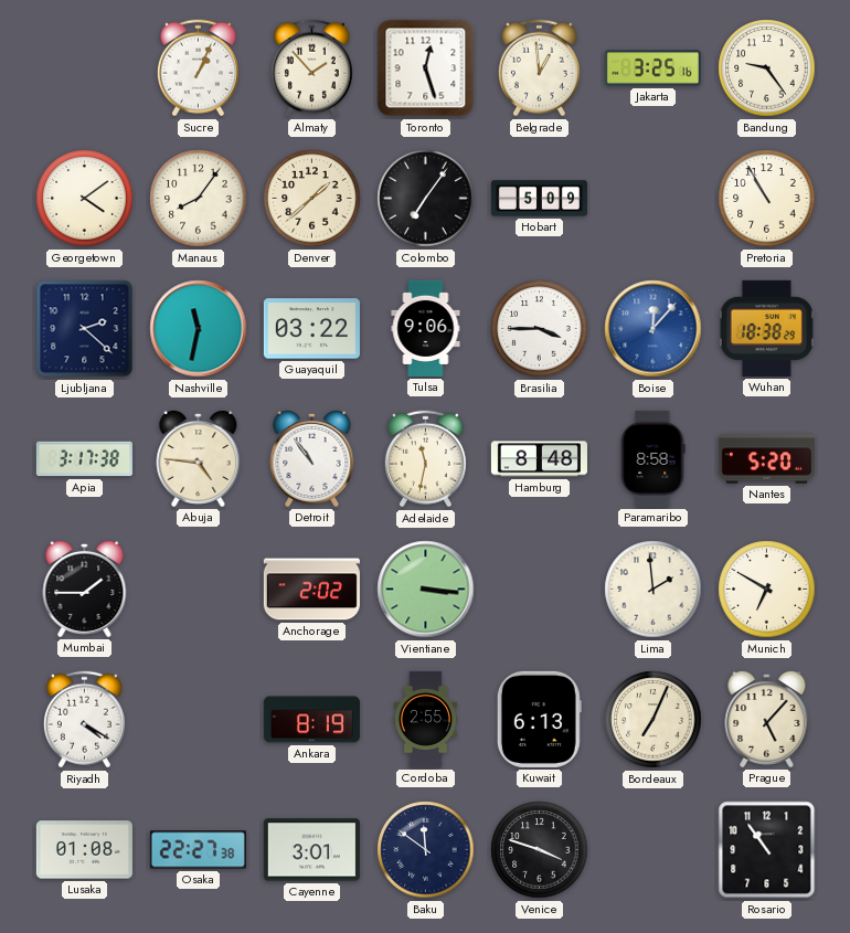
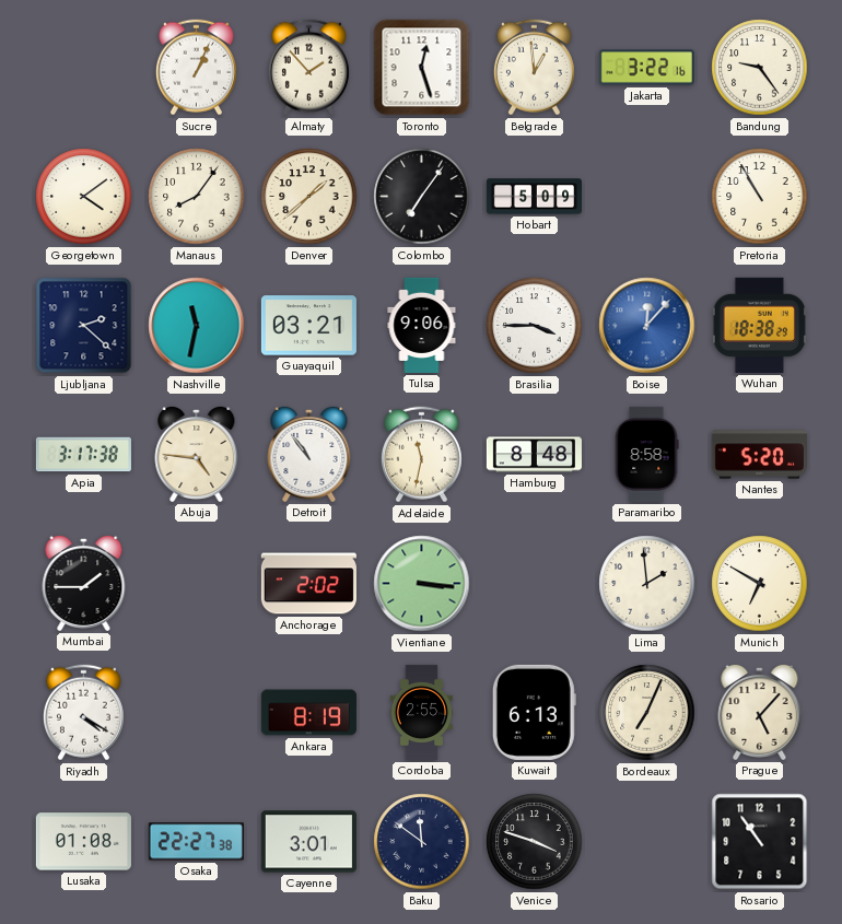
Jakarta: 3:25 -> 3:22 (646, 68)
Guayaquil: 03:22 -> 03:21 (308, 326)
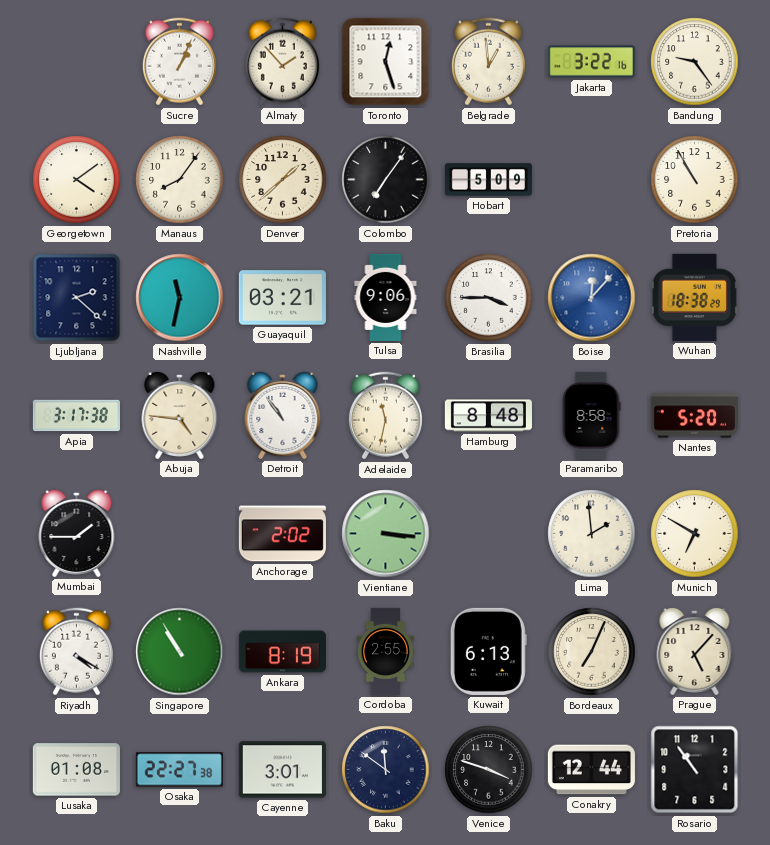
Singapore: none -> 10:55 (180, 652)
Conakry: none -> 12:44 (591, 770)
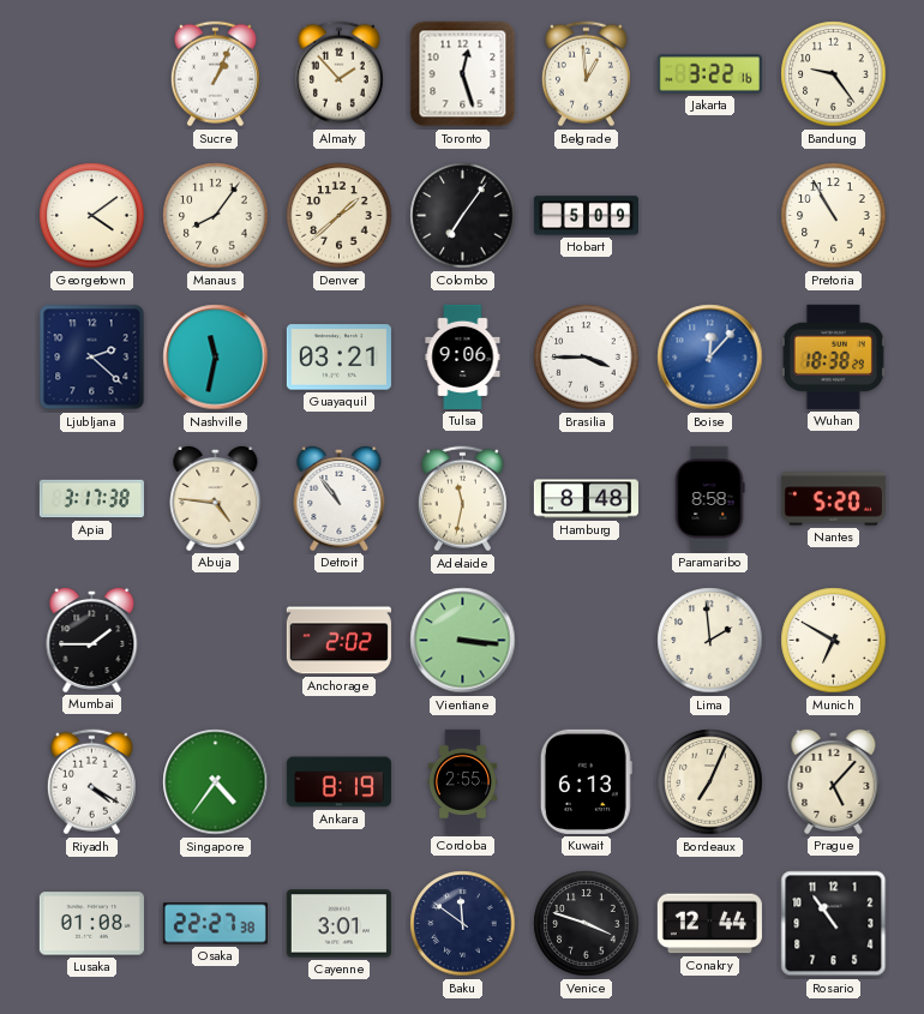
Singapore: 10:55 -> 4:36 (216, 782)
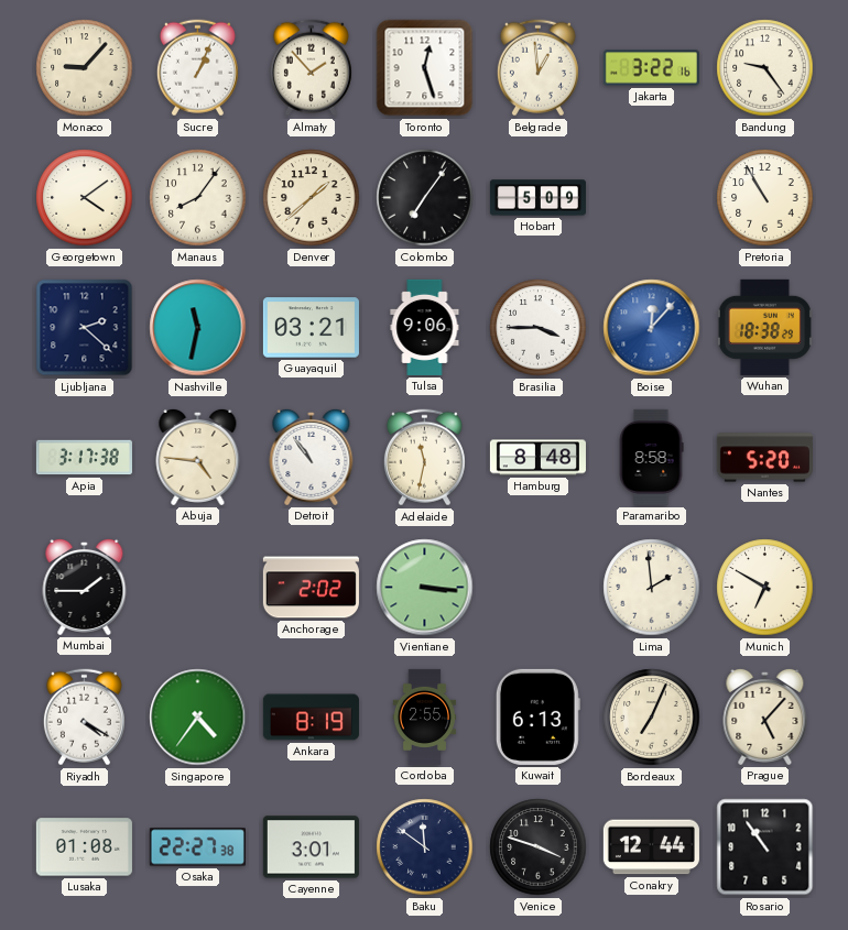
Monaco: none -> 9:07 (85, 68)
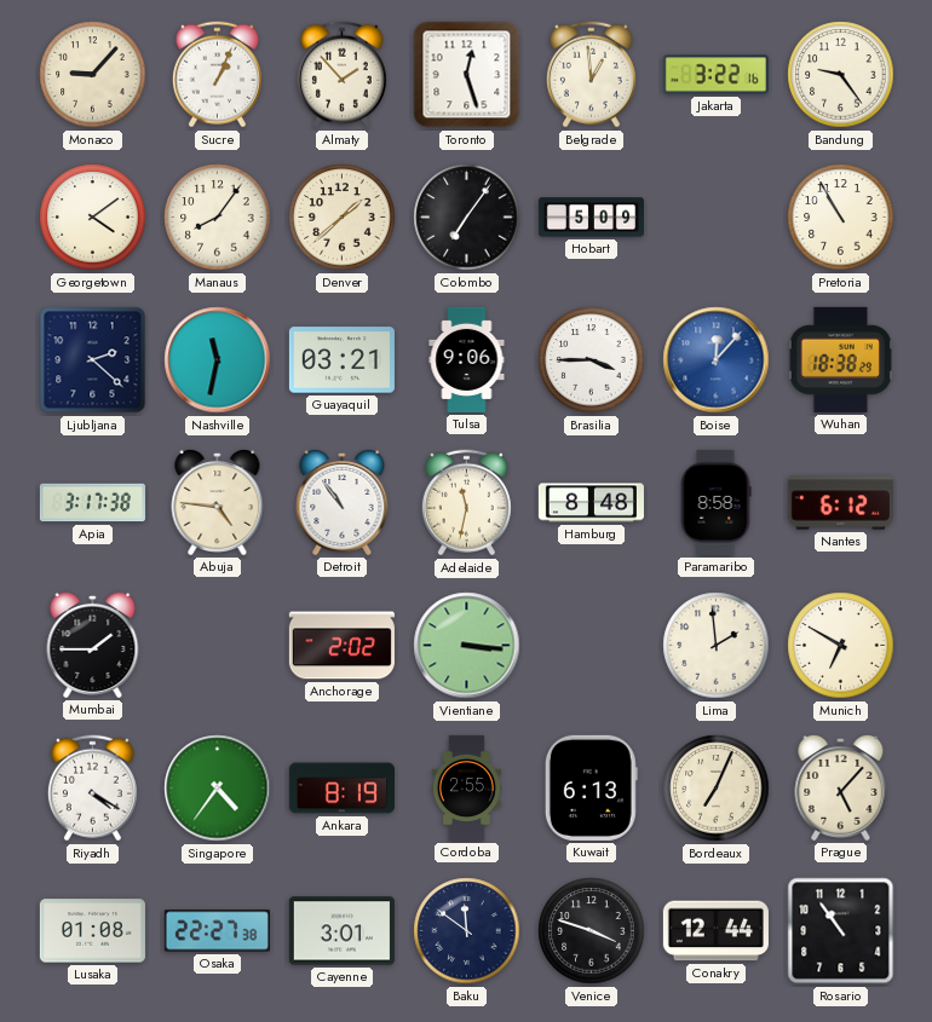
Nantes: 5:20 -> 6:12 (840, 503)
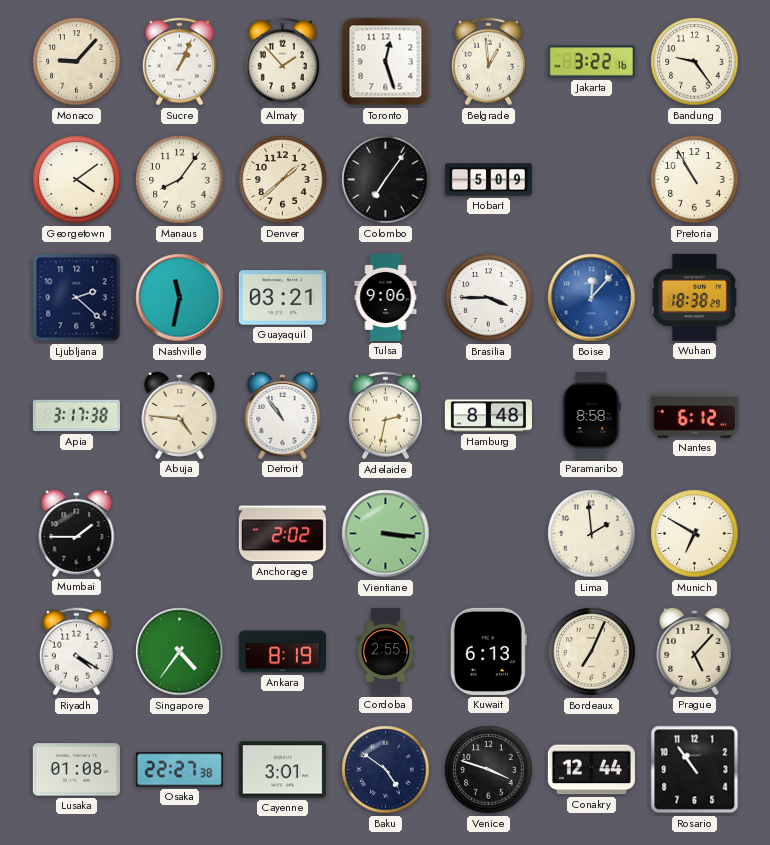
Adelaide: 11:32 -> 2:32 (385, 416)
Baku: 11:51 -> 4:51 (386, 770)
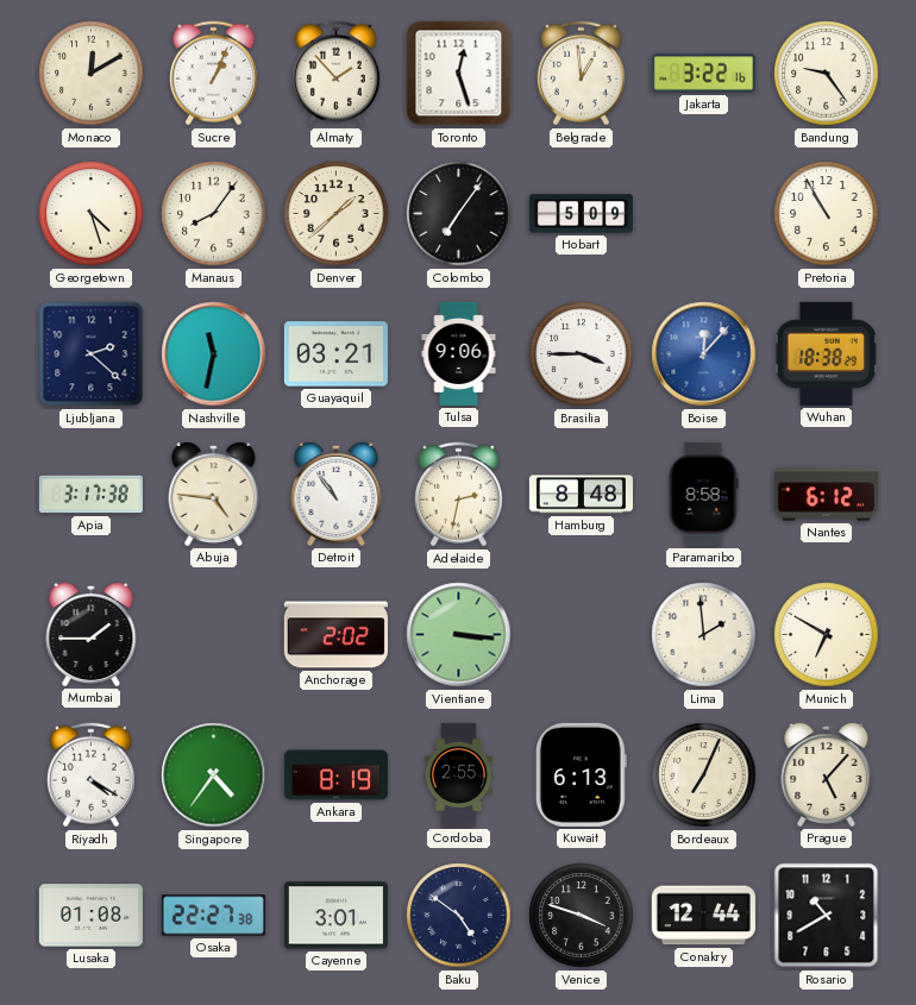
Monaco: 9:07 -> 12:10 (92, 74)
Georgetown: 4:09 -> 4:27 (92, 214)
Rosario: 10:54 -> 10:40 (827, 916)
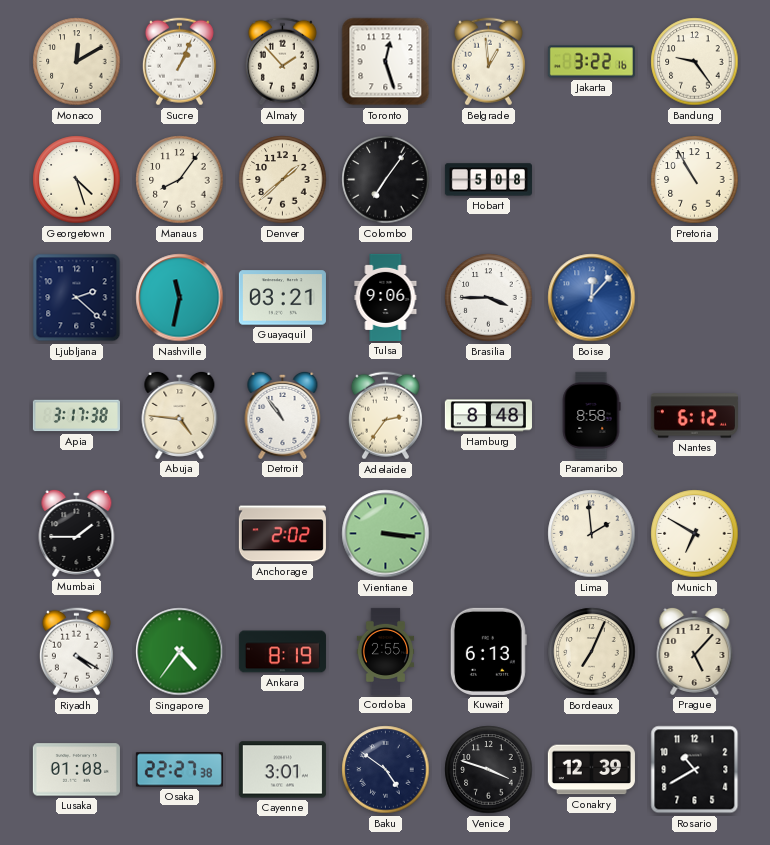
Hobart: 5:09 -> 5:08 (488, 180)
Wuhan: 18:38 -> none (826, 353)
Adelaide: 2:32 -> 2:36 (385, 416)
Conakry: 12:44 -> 12:39 (591, 770)
